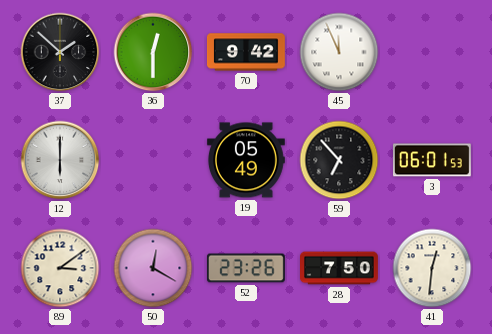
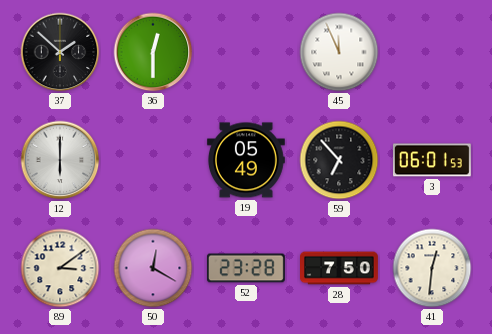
70: 9:42 -> none (246, 52)
52: 23:26 -> 23:28 (246, 268)
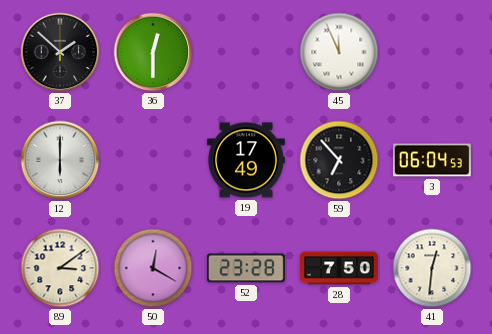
19: 05:49 -> 17:49 (246, 160)
3: 06:01 -> 06:04 (433, 160)
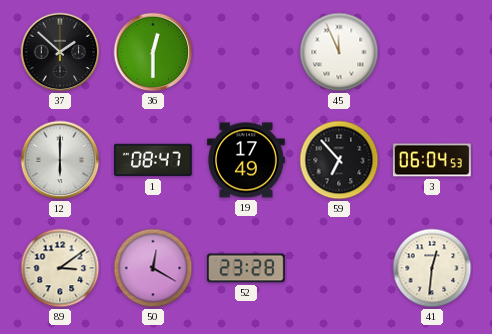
1: none -> 08:47 (153, 160)
28: 7:50 -> none (340, 268)
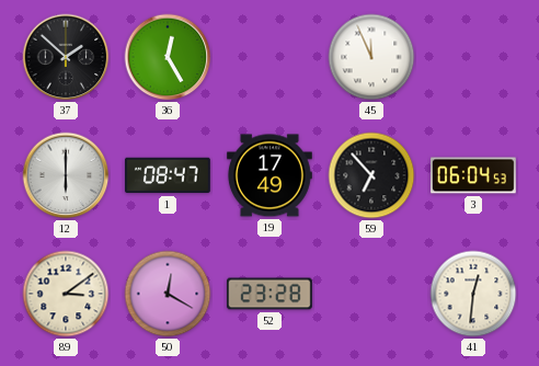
36: 12:30 -> 12:25 (168, 57)
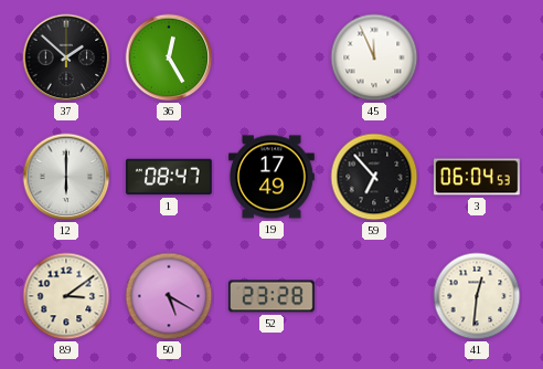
50: 12:20 -> 5:20 (169, 296)
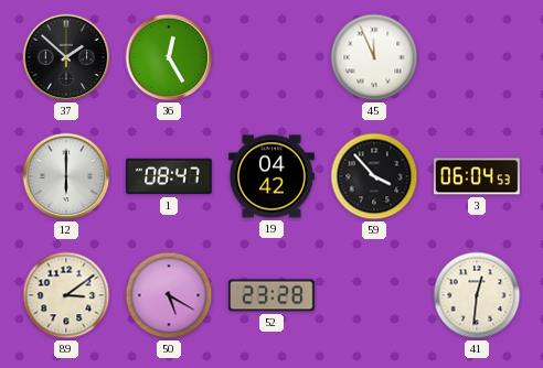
19: 17:49 -> 04:42 (271, 176)
59: 6:53 -> 3:53 (374, 176)
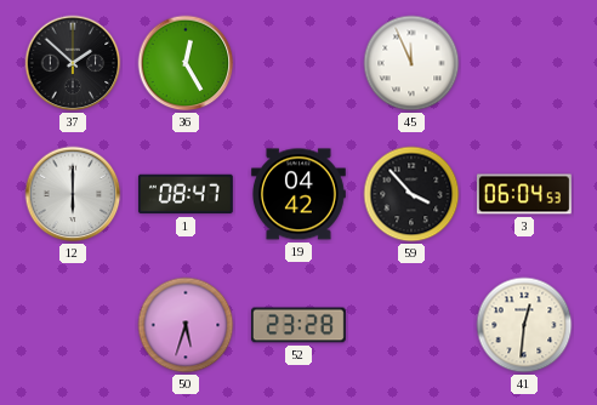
89: 3:09 -> none (66, 295)
50: 5:20 -> 5:33 (186, 325)
